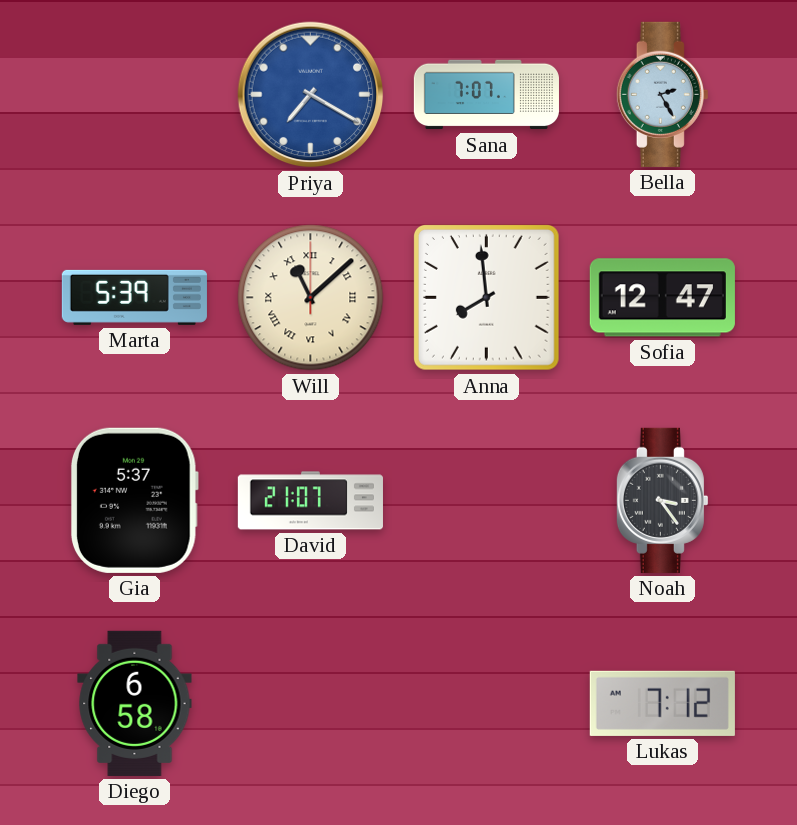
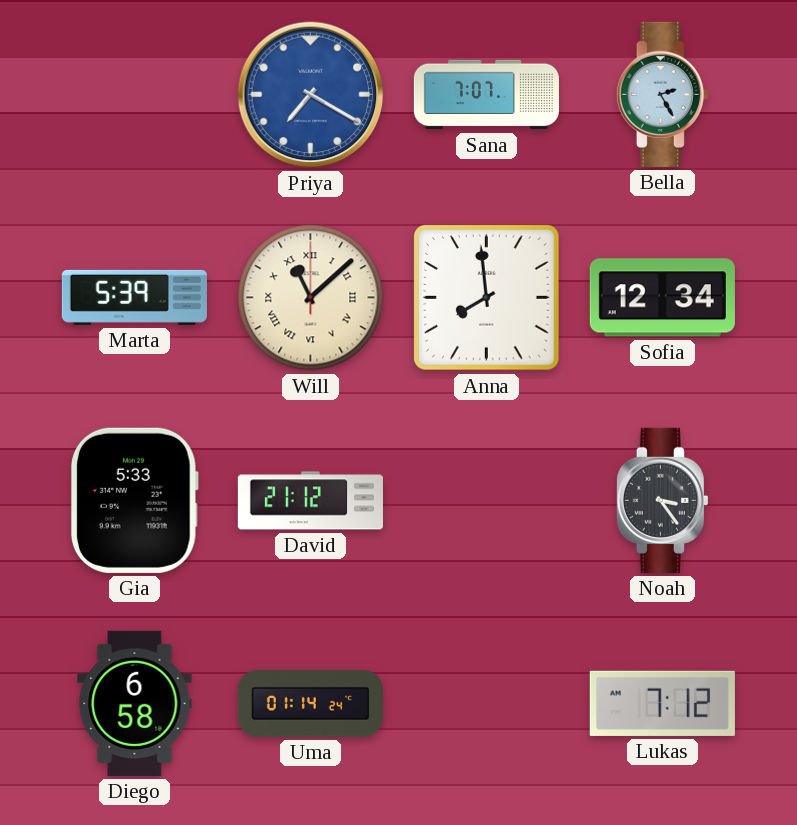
Sofia: 12:47 -> 12:34 (662, 298)
Gia: 5:37 -> 5:33 (134, 500)
David: 21:07 -> 21:12 (310, 501)
Uma: none -> 01:14 (310, 704)
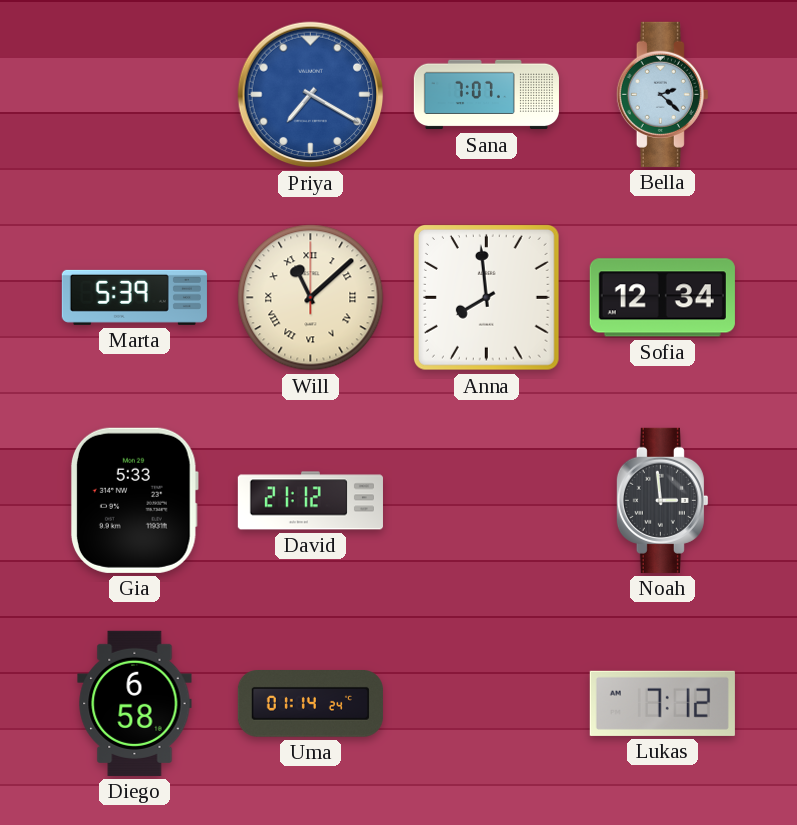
Bella: 2:25 -> 2:22 (662, 94)
Noah: 3:24 -> 2:59 (662, 500)
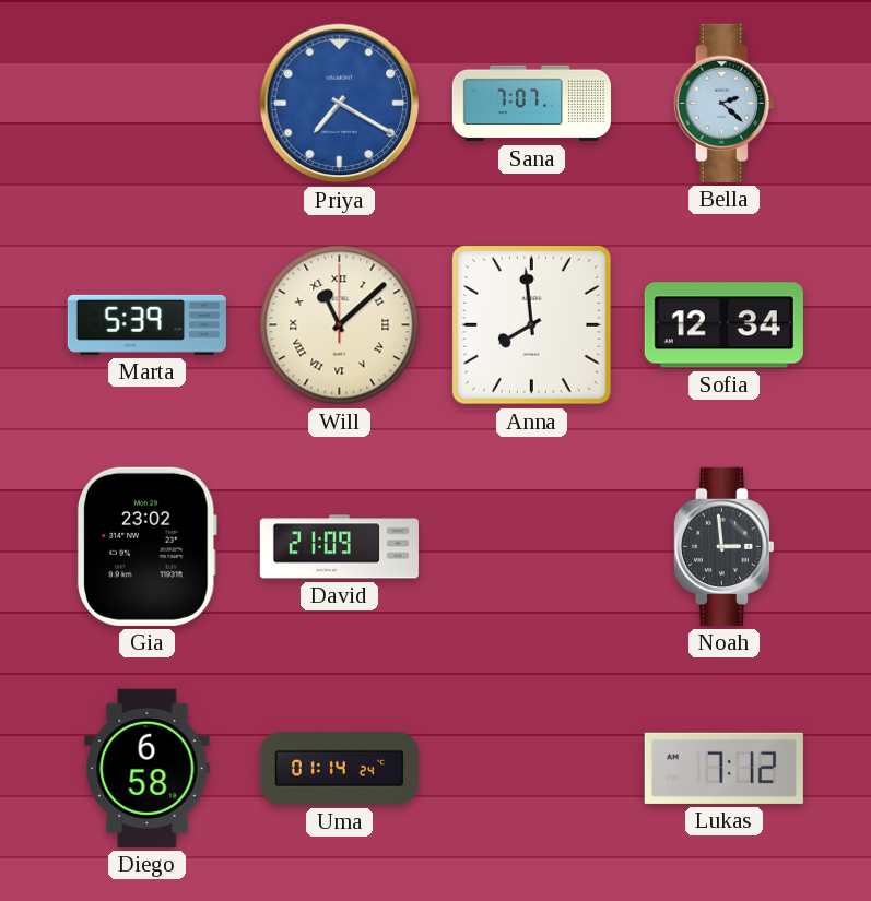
Gia: 5:33 -> 23:02 (146, 546)
David: 21:12 -> 21:09 (339, 547)
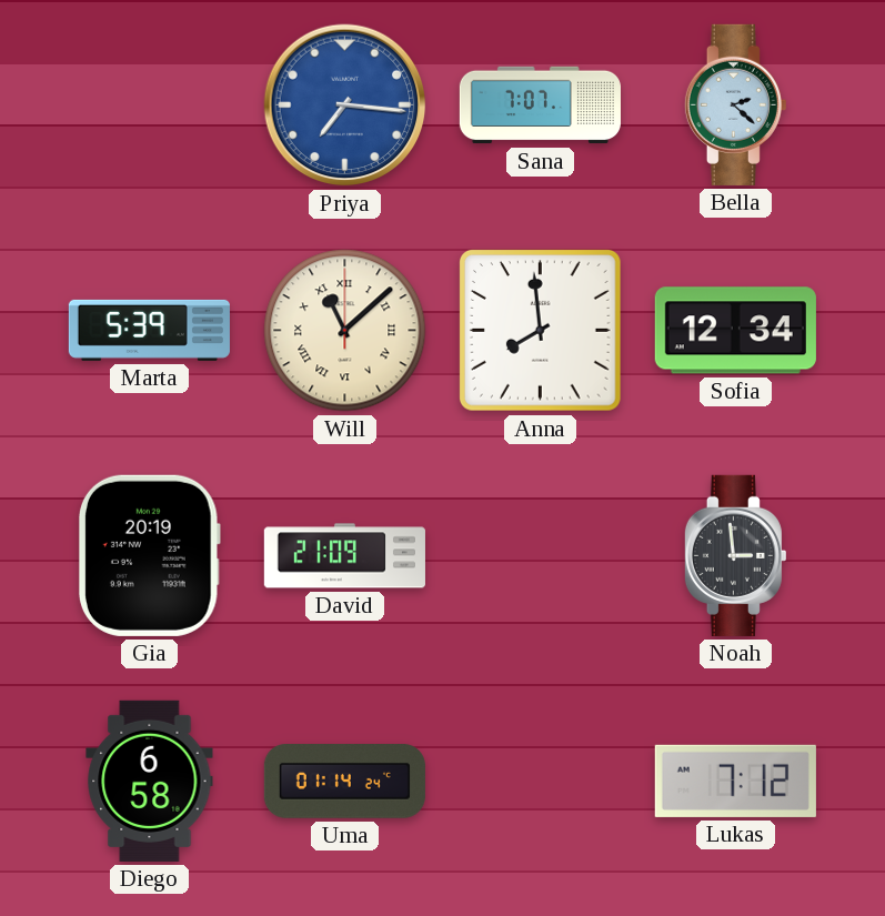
Priya: 7:20 -> 7:16 (345, 105)
Gia: 23:02 -> 20:19 (149, 555)
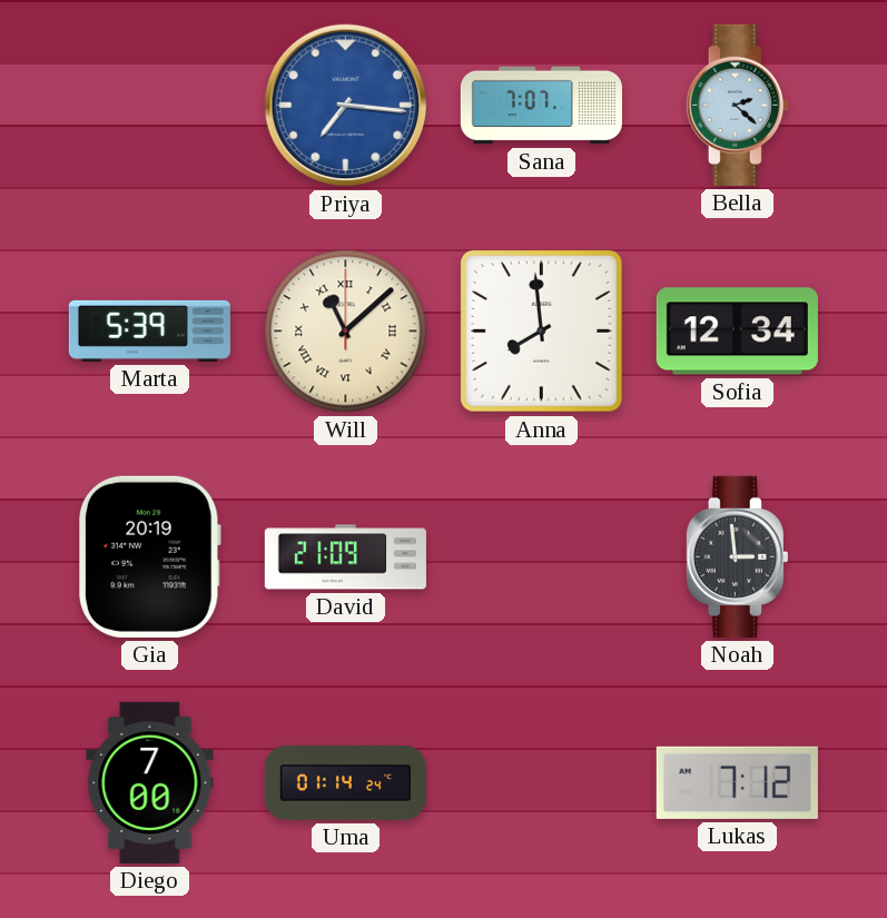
Diego: 6:58 -> 7:00 (150, 782)
